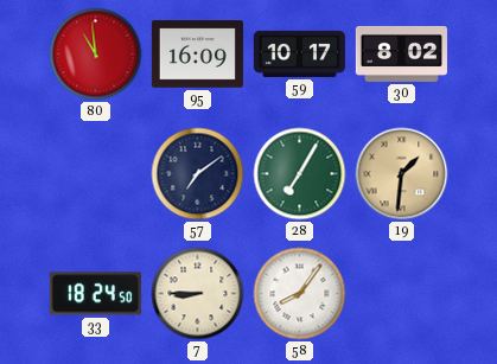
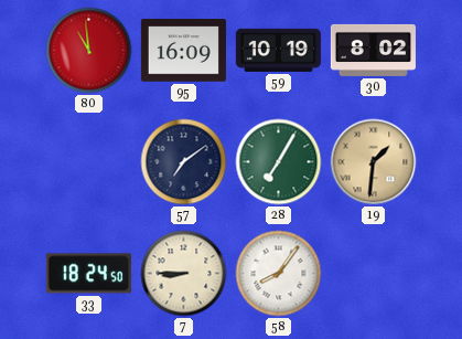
59: 10:17 -> 10:19 (278, 50)
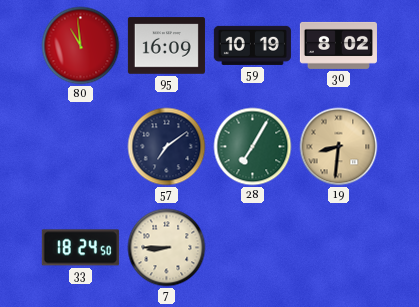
19: 1:31 -> 8:31 (339, 147)
58: 8:06 -> none (279, 274)
